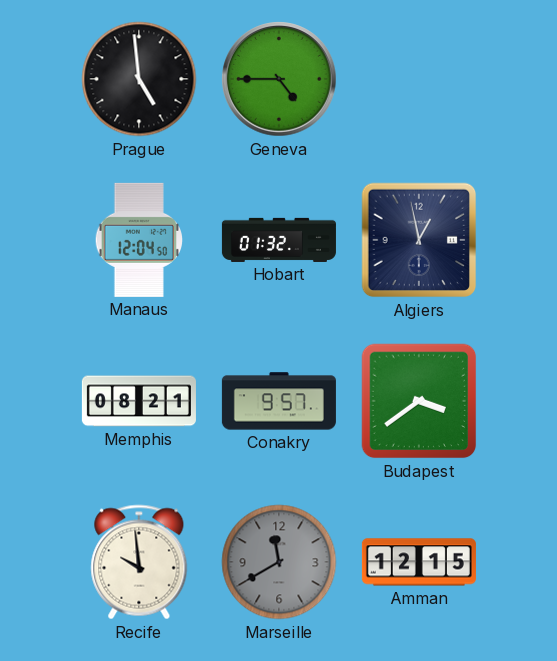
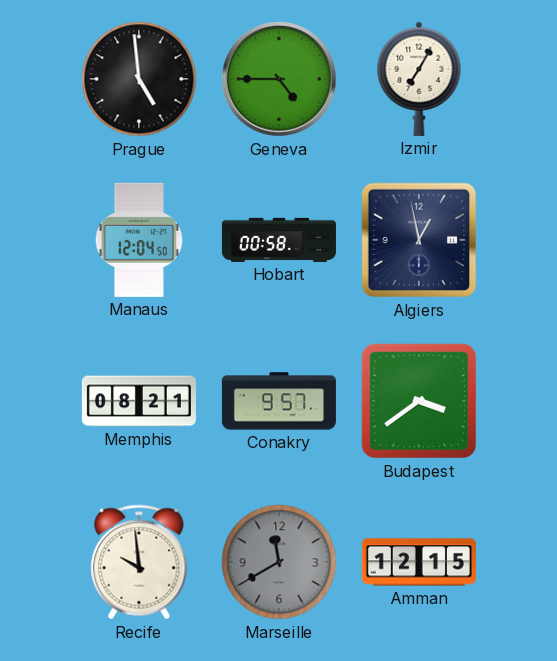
Izmir: none -> 7:05 (419, 79)
Hobart: 01:32 -> 00:58 (279, 240)
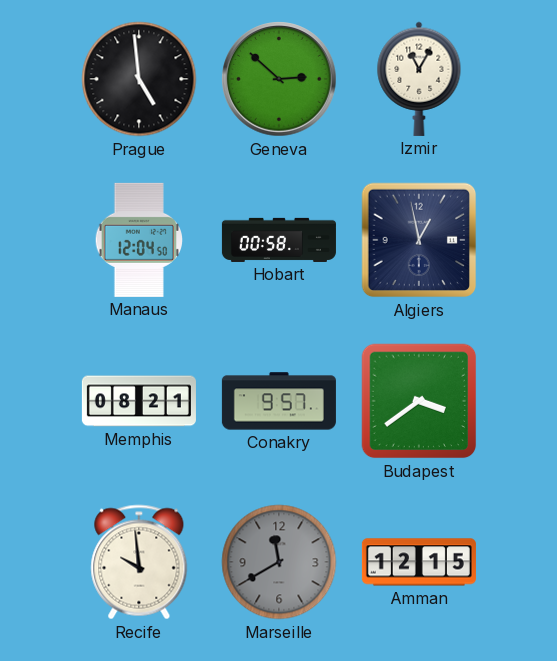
Geneva: 4:45 -> 2:52 (280, 79)
Izmir: 7:05 -> 11:05 (419, 79)
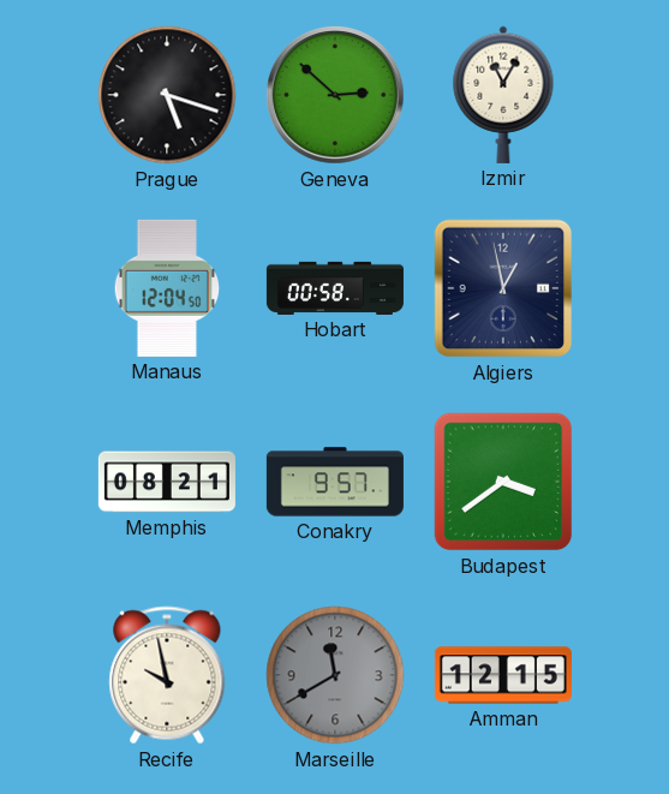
Prague: 4:59 -> 5:18 (167, 95)
Recife: 9:59 -> 9:58 (167, 675)
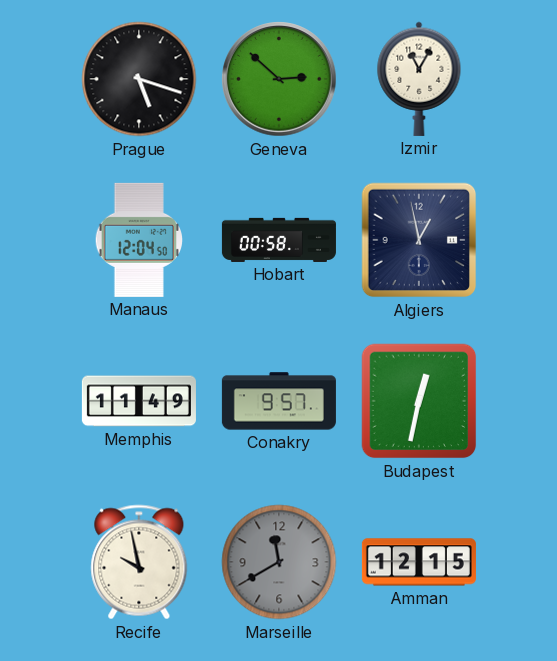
Memphis: 08:21 -> 11:49 (139, 401)
Budapest: 3:39 -> 12:32 (419, 401)
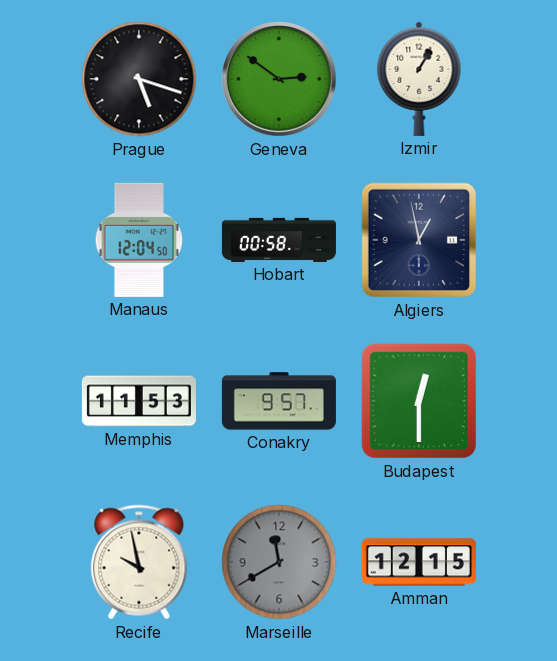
Geneva: 2:52 -> 2:51 (280, 79)
Izmir: 11:05 -> 1:05 (419, 79)
Memphis: 11:49 -> 11:53 (139, 401)
Budapest: 12:32 -> 12:30 (419, 401)
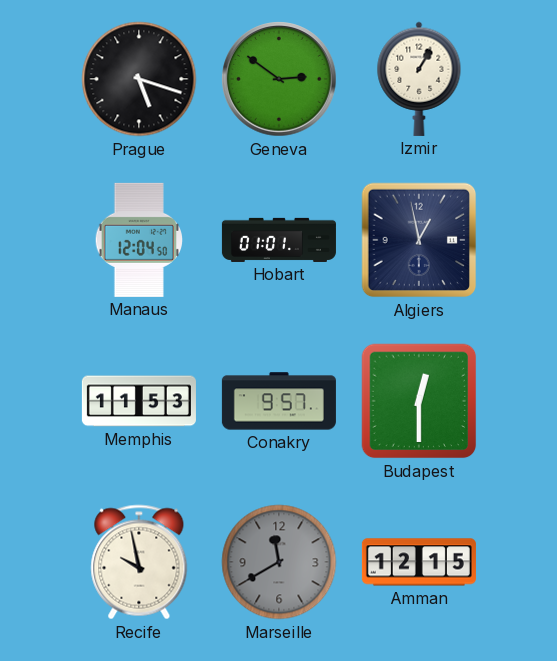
Hobart: 00:58 -> 01:01 (279, 240)
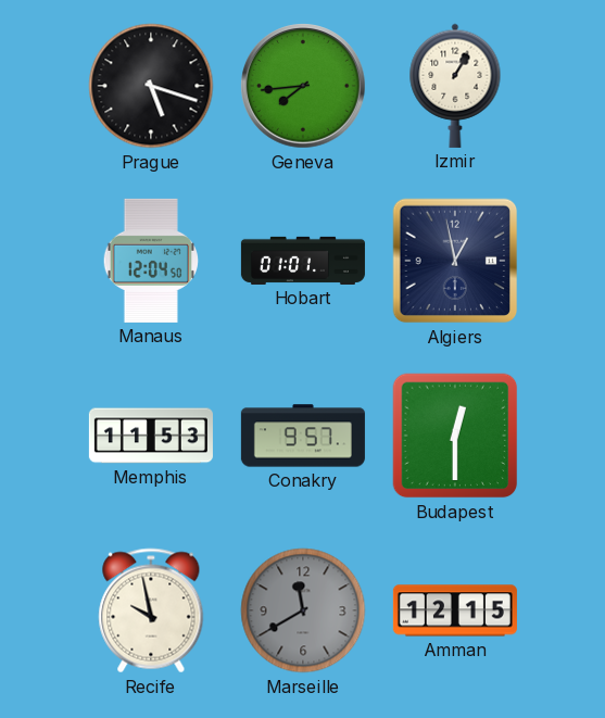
Geneva: 2:51 -> 7:44 (304, 86)
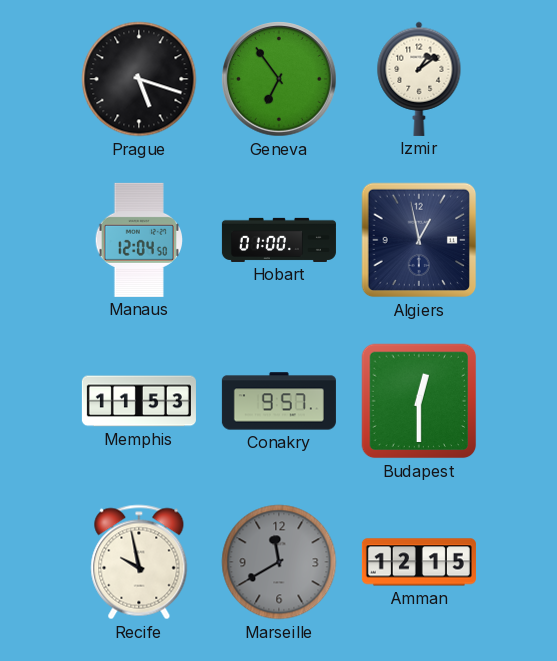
Geneva: 7:44 -> 6:54 (280, 79)
Izmir: 1:05 -> 1:09 (419, 79)
Hobart: 01:01 -> 01:00 (279, 240)
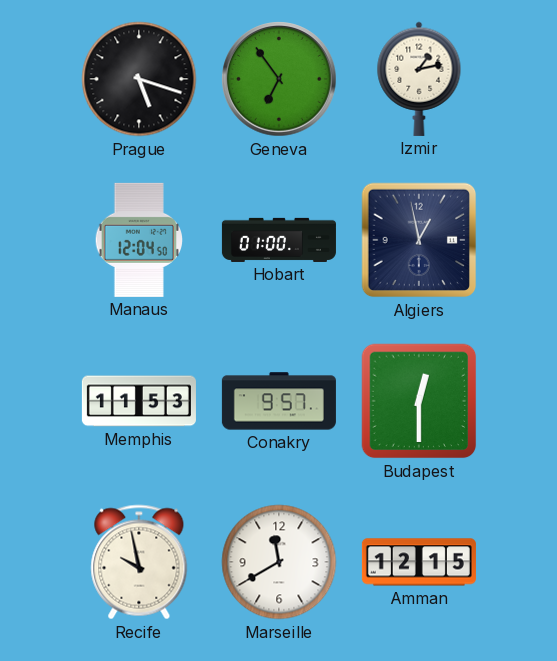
Izmir: 1:09 -> 1:13 (419, 79)
Marseille dial: grey -> white (279, 562)
